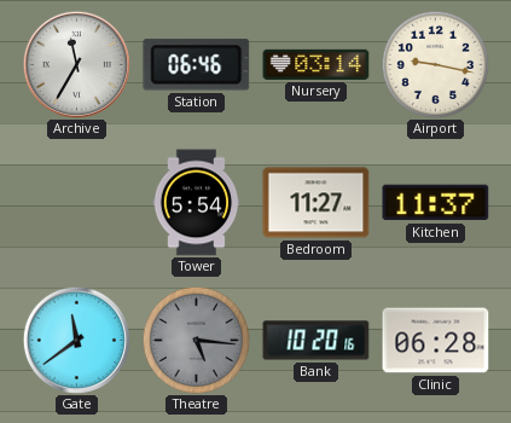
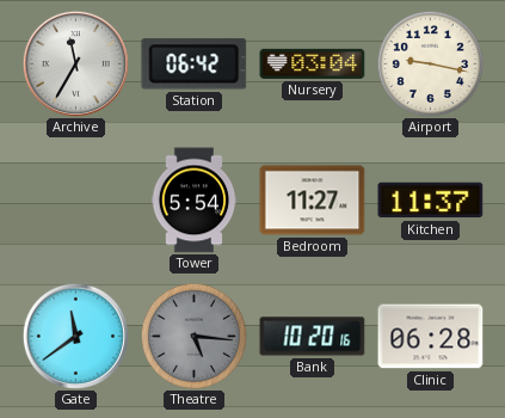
Station: 06:46 -> 06:42 (195, 64)
Nursery: 03:14 -> 03:04 (313, 63)
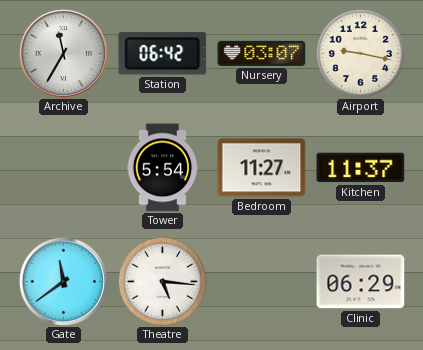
Nursery: 03:04 -> 03:07 (262, 53)
Theatre dial: grey -> white (162, 281)
Bank: 10:20 -> none (313, 337)
Clinic: 06:28 -> 06:29 (361, 282)
